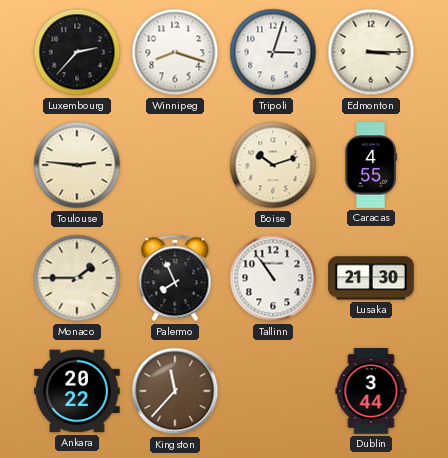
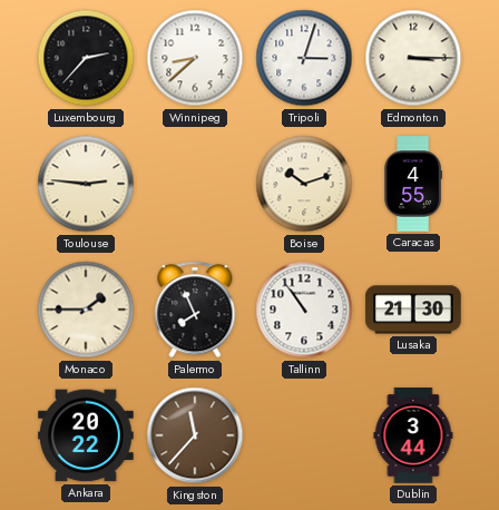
Winnipeg: 8:18 -> 8:38 (195, 58)
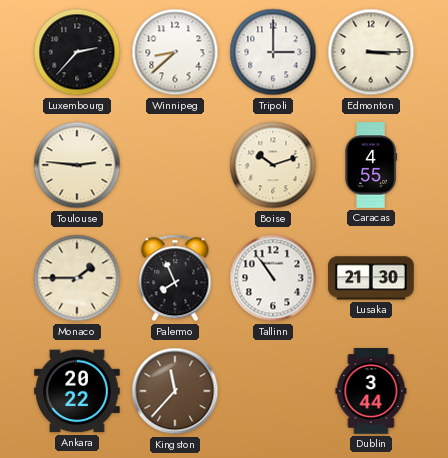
Tripoli: 3:03 -> 3:00 (273, 52)
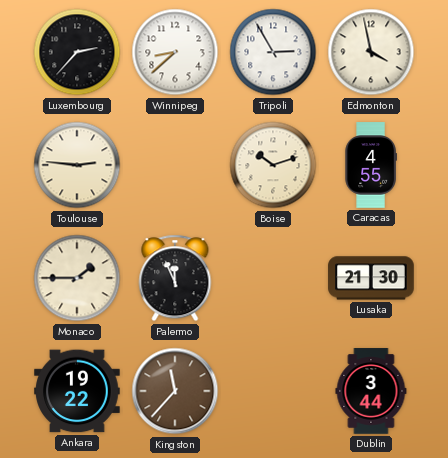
Tripoli: 3:00 -> 2:55 (273, 52)
Edmonton: 3:15 -> 3:58 (371, 52)
Palermo: 7:56 -> 11:56 (175, 278)
Tallinn: 10:54 -> none (273, 278)
Ankara: 20:22 -> 19:22 (77, 391)
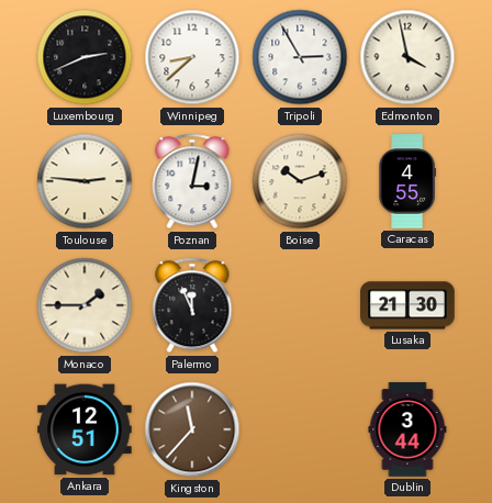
Luxembourg: 2:37 -> 2:41 (85, 57)
Poznan: none -> 3:02 (192, 181)
Ankara: 19:22 -> 12:51 (85, 429)
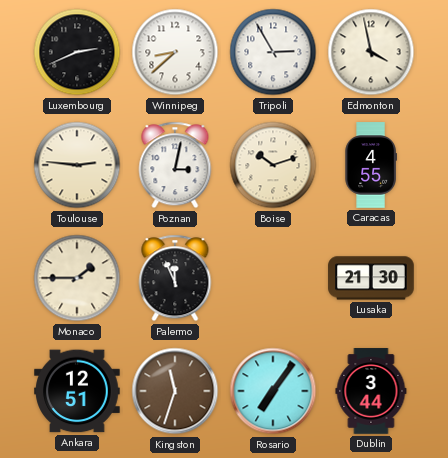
Kingston: 11:37 -> 11:33 (175, 391)
Rosario: none -> 7:06 (273, 391)
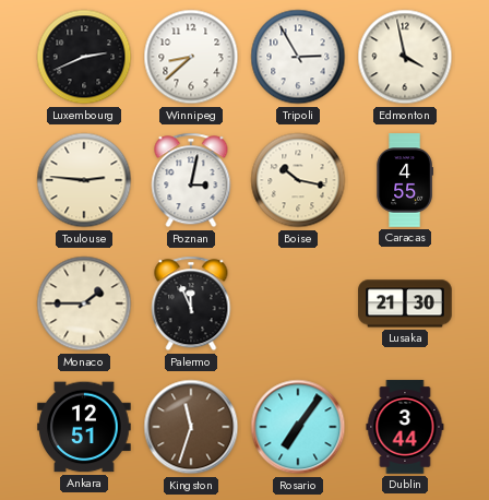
Boise: 10:12 -> 10:17 (298, 180)
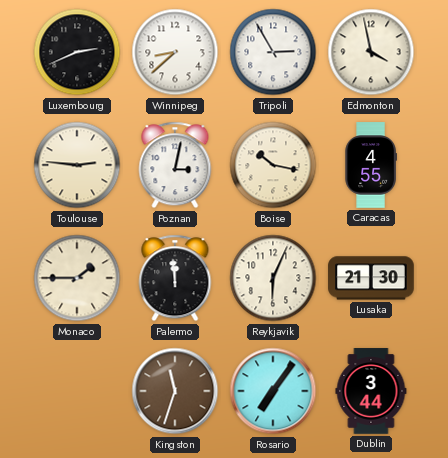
Palermo: 11:56 -> 11:59 (175, 278)
Reykjavik: none -> 6:04 (273, 278)
Ankara: 12:51 -> none (84, 427)
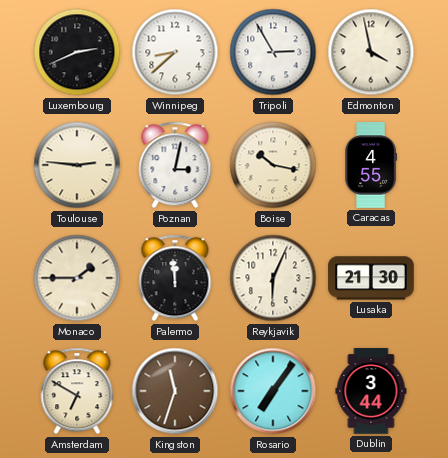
Amsterdam: none -> 6:50 (77, 391)
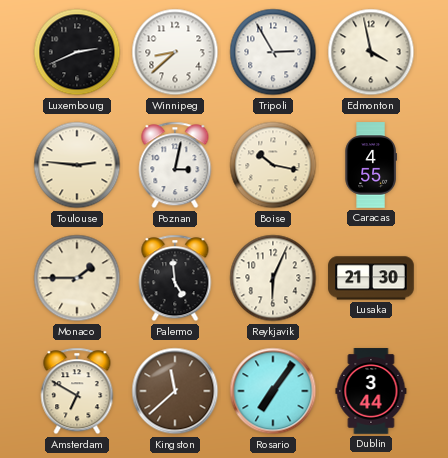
Palermo: 11:59 -> 4:59 (175, 278)
Kingston: 11:33 -> 11:38 (175, 391)
